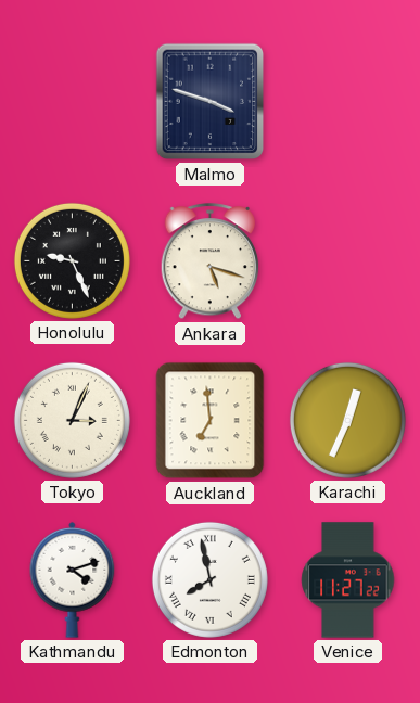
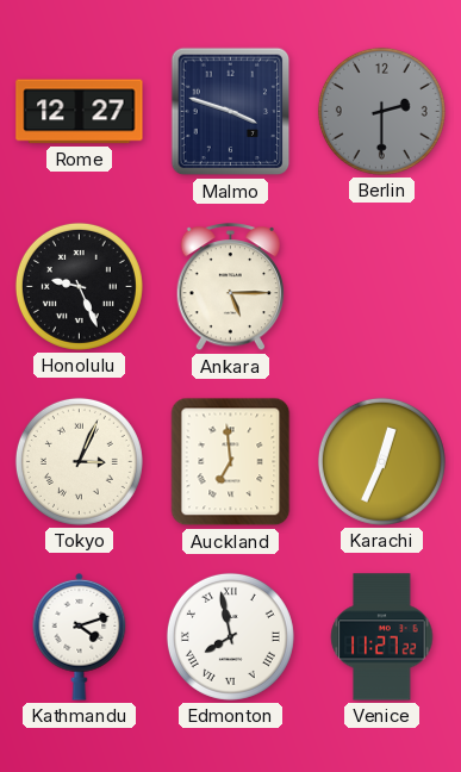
Rome: none -> 12:27 (80, 112)
Berlin: none -> 2:30 (381, 111)
Ankara: 5:18 -> 5:15 (231, 287)
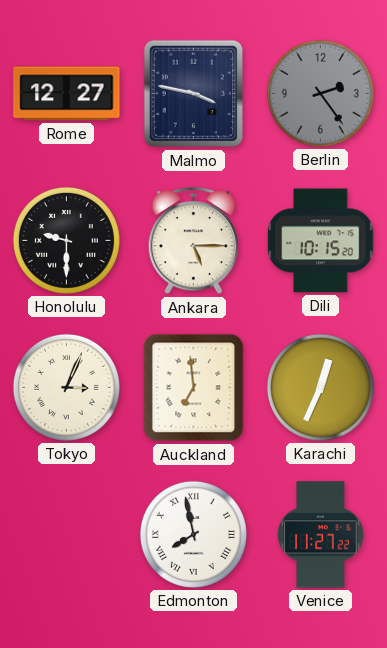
Malmo: 3:48 -> 3:47 (194, 94)
Berlin: 2:30 -> 2:24 (320, 93)
Honolulu: 9:26 -> 9:30 (66, 240)
Dili: none -> 10:15 (321, 241)
Kathmandu: 4:12 -> none (80, 636)
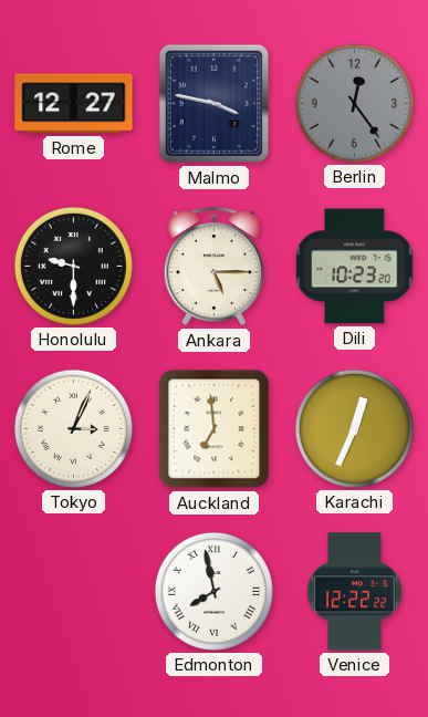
Berlin: 2:24 -> 12:24 (354, 103)
Dili: 10:15 -> 10:23 (355, 267)
Venice: 11:27 -> 12:22 (355, 592)
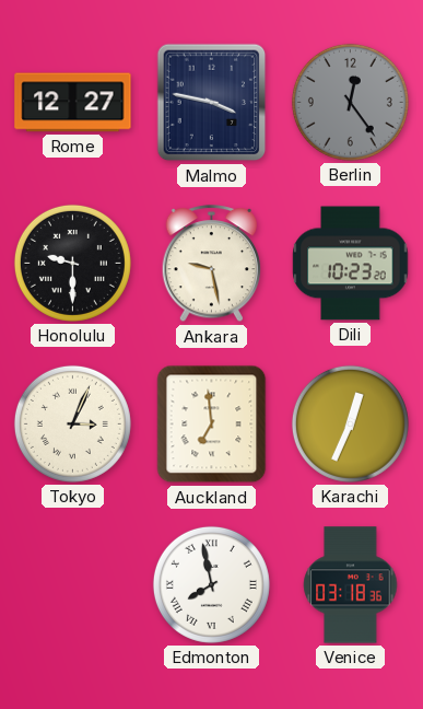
Ankara: 5:15 -> 9:28 (212, 264)
Venice: 12:22 -> 03:18 (351, 585)
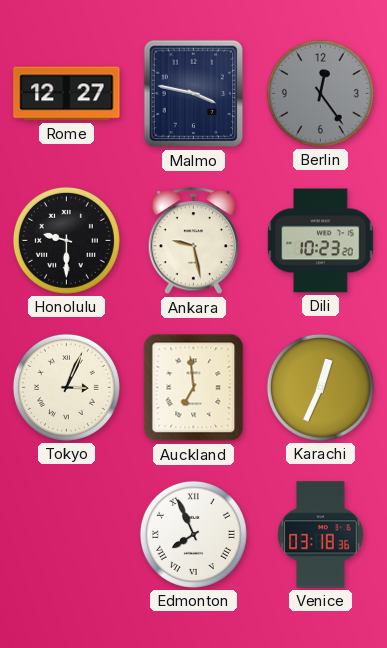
Edmonton: 7:58 -> 7:56 (193, 534)
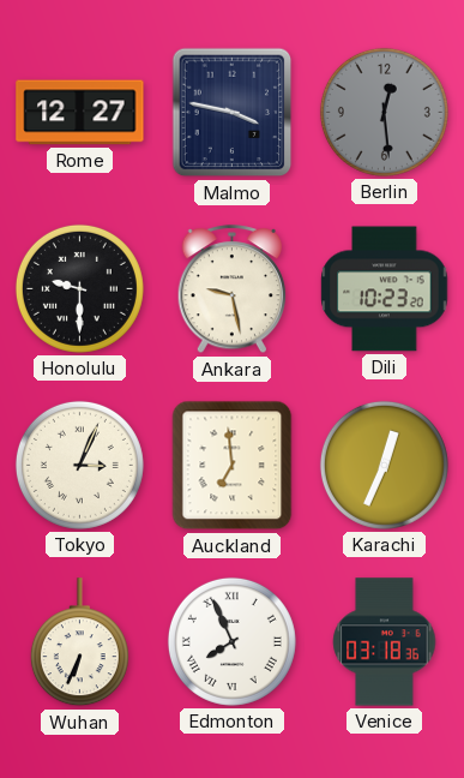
Berlin: 12:24 -> 12:29 (384, 112)
Wuhan: none -> 6:34 (79, 642)
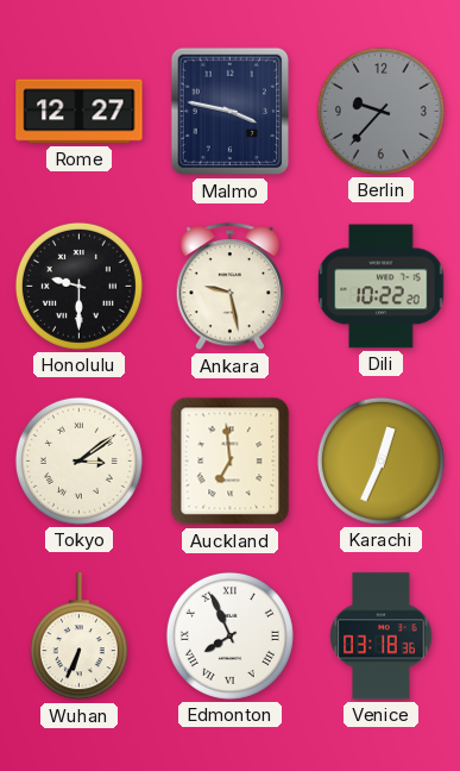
Berlin: 12:29 -> 9:37 (380, 111)
Dili: 10:23 -> 10:22 (382, 287)
Tokyo: 3:04 -> 3:09 (78, 460)
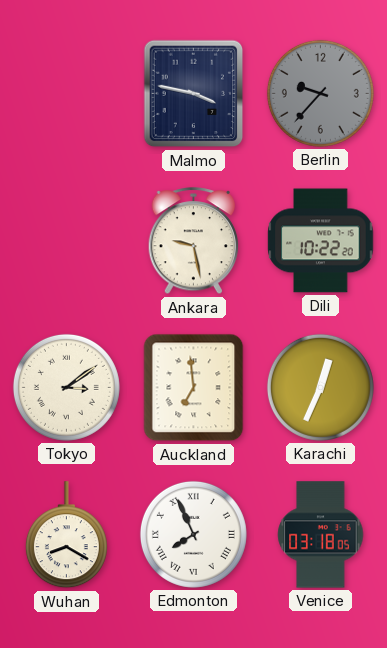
Rome: 12:27 -> none (80, 112)
Honolulu: 9:30 -> none (78, 286)
Wuhan: 6:34 -> 8:20 (66, 535)
Venice: 03:18:36 -> 03:18:05 (321, 535)
